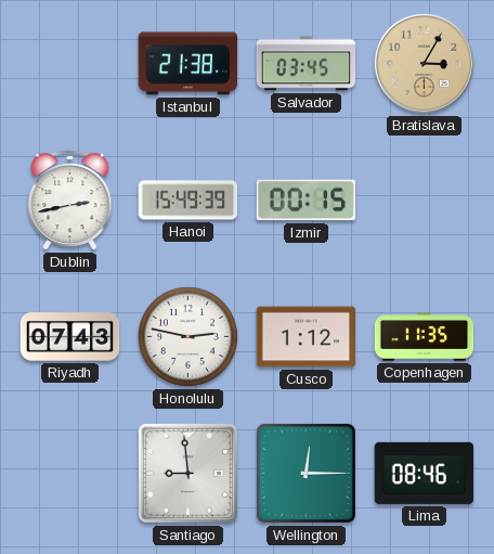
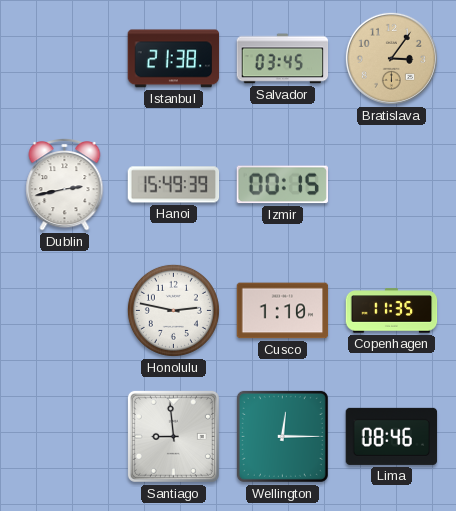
Bratislava: 3:05 -> 3:06 (391, 58)
Riyadh: 07:43 -> none (70, 337)
Cusco: 1:12 -> 1:10 (283, 311)
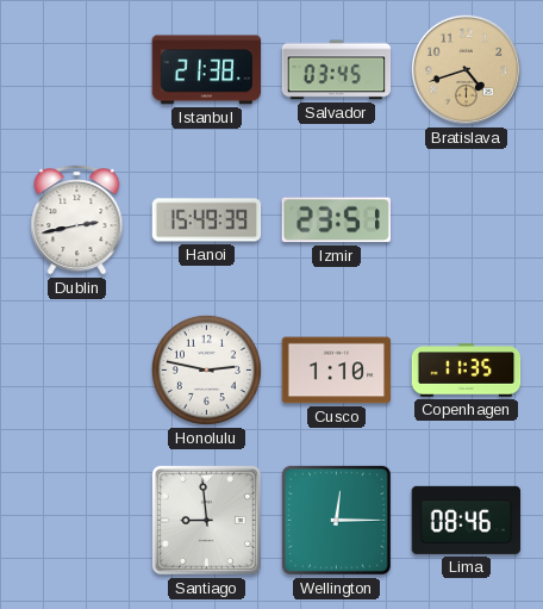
Bratislava: 3:06 -> 4:42 (466, 69)
Izmir: 00:15 -> 23:51 (336, 220)
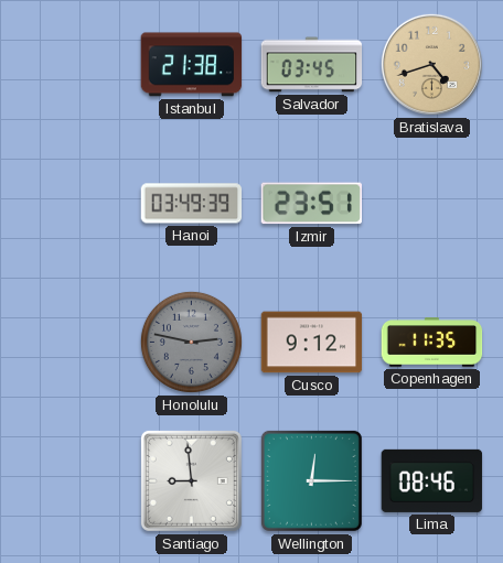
Dublin: 2:43 -> none (77, 220)
Hanoi: 15:49 -> 03:49 (192, 204)
Honolulu dial: white -> grey (191, 342)
Cusco: 1:10 -> 9:12 (312, 343)
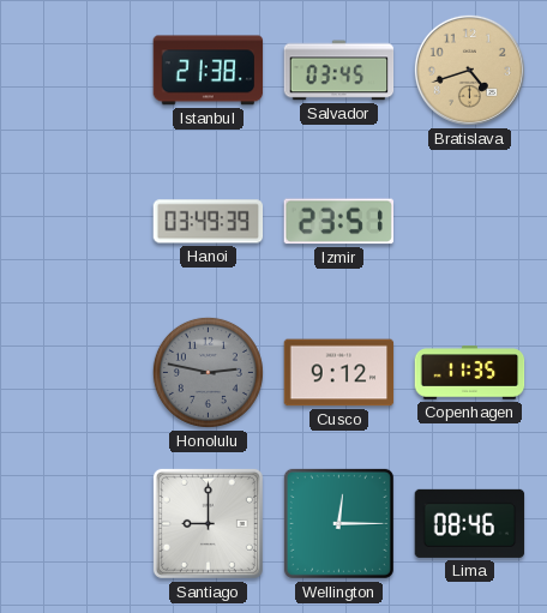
Santiago: 8:59 -> 9:00 (208, 523)
